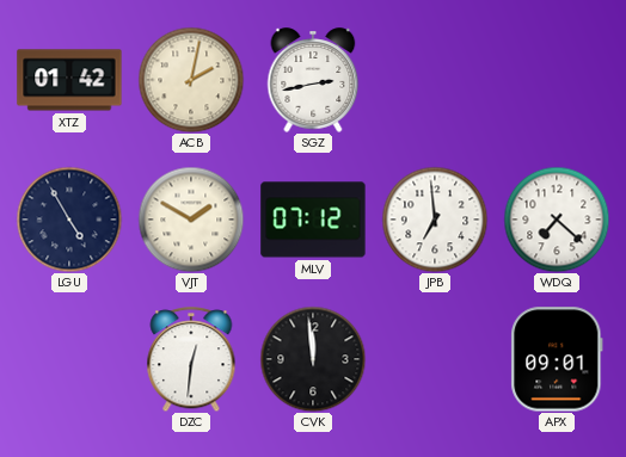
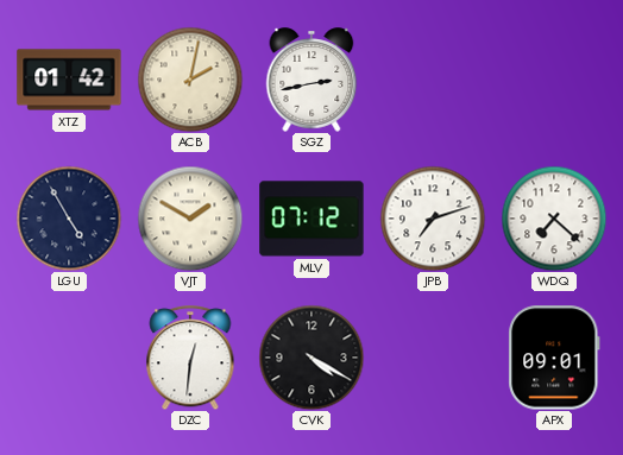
JPB: 6:59 -> 7:12 (433, 219)
CVK: 11:59 -> 4:20 (311, 358)
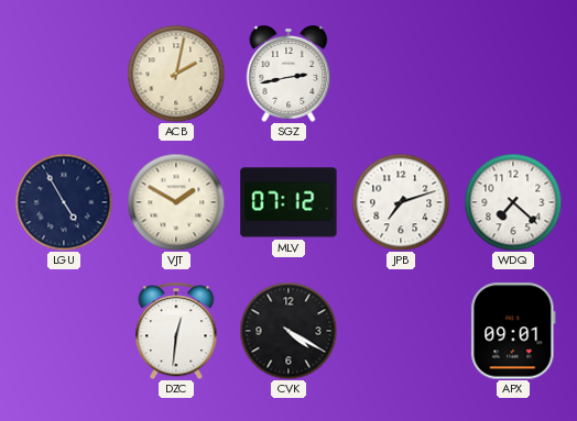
XTZ: 01:42 -> none (69, 80)
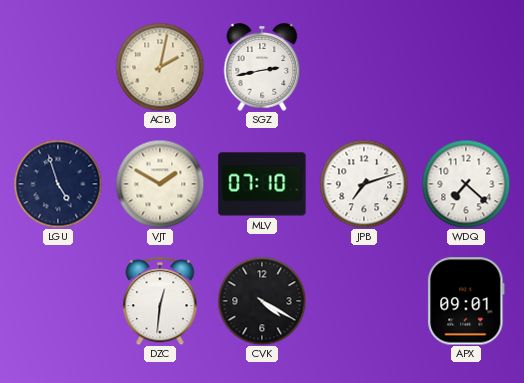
LGU: 4:55 -> 4:57 (58, 184)
MLV: 07:12 -> 07:10 (262, 184)
